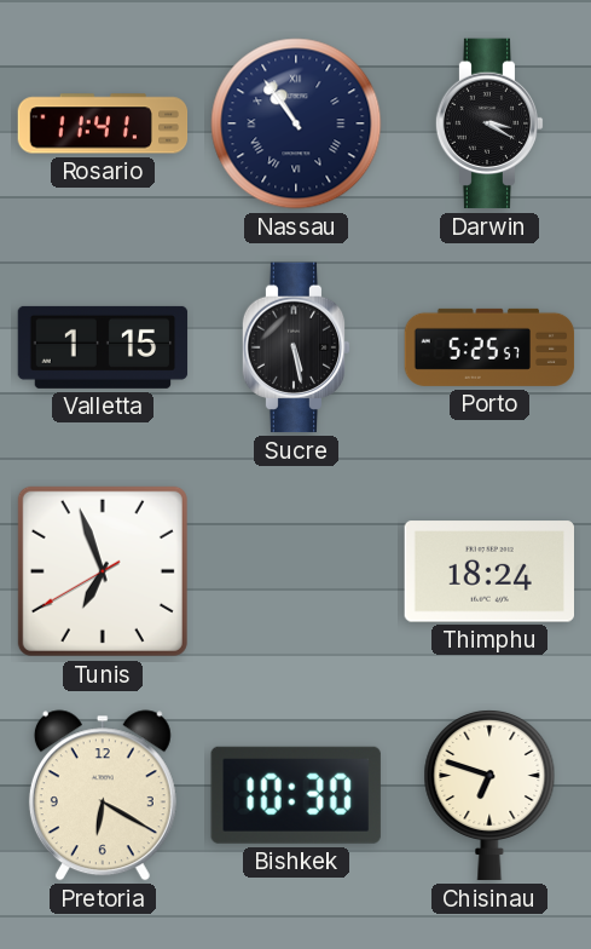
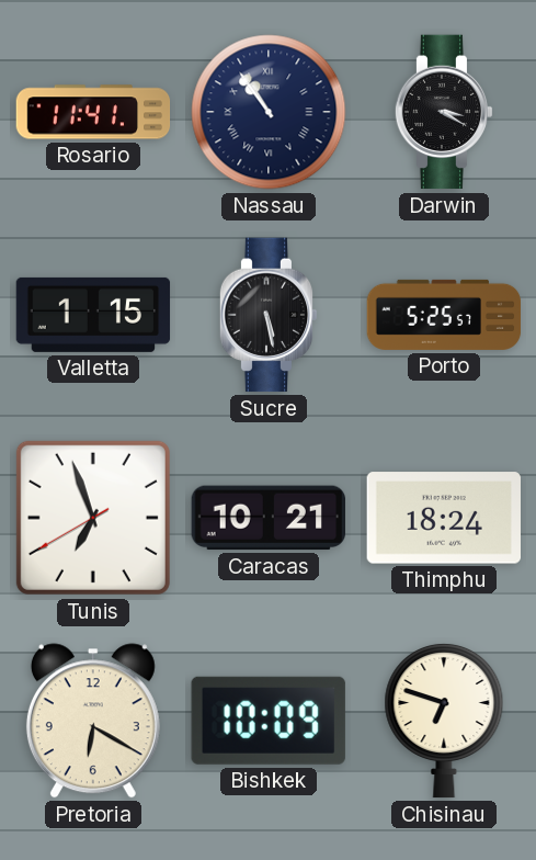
Caracas: none -> 10:21 (267, 518)
Bishkek: 10:30 -> 10:09 (269, 721)
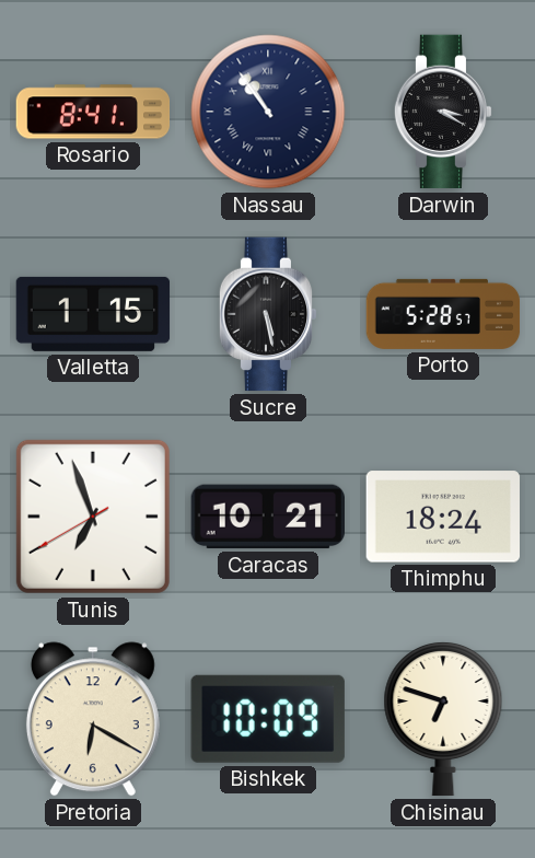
Rosario: 11:41 -> 8:41 (93, 112)
Porto: 5:25 -> 5:28 (443, 314)
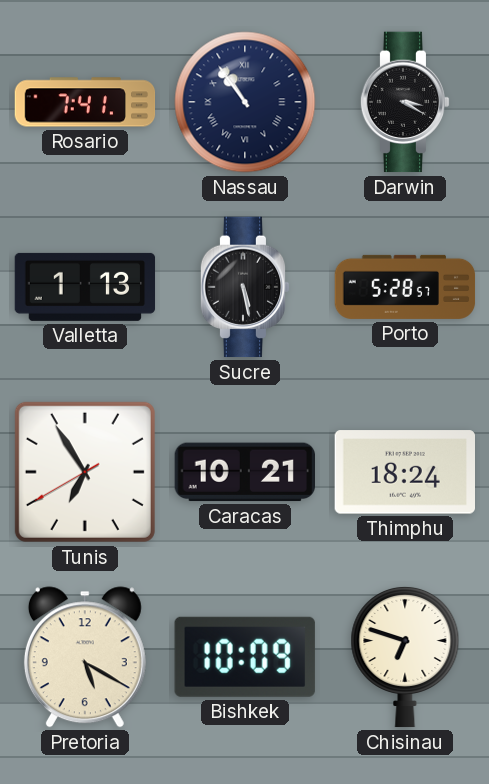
Rosario: 8:41 -> 7:41 (85, 102)
Valletta: 1:15 -> 1:13 (85, 287)
Tunis: 6:56 -> 6:54 (85, 472)
Pretoria: 6:20 -> 5:20 (85, 657)
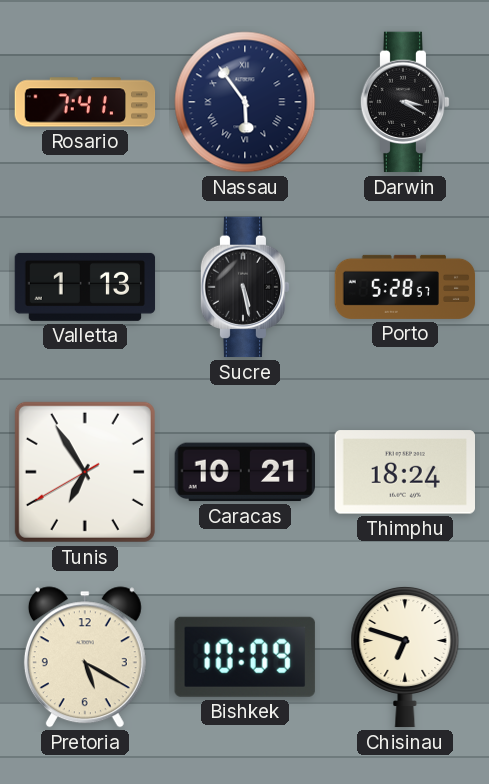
Nassau: 10:54 -> 5:54 (245, 102)
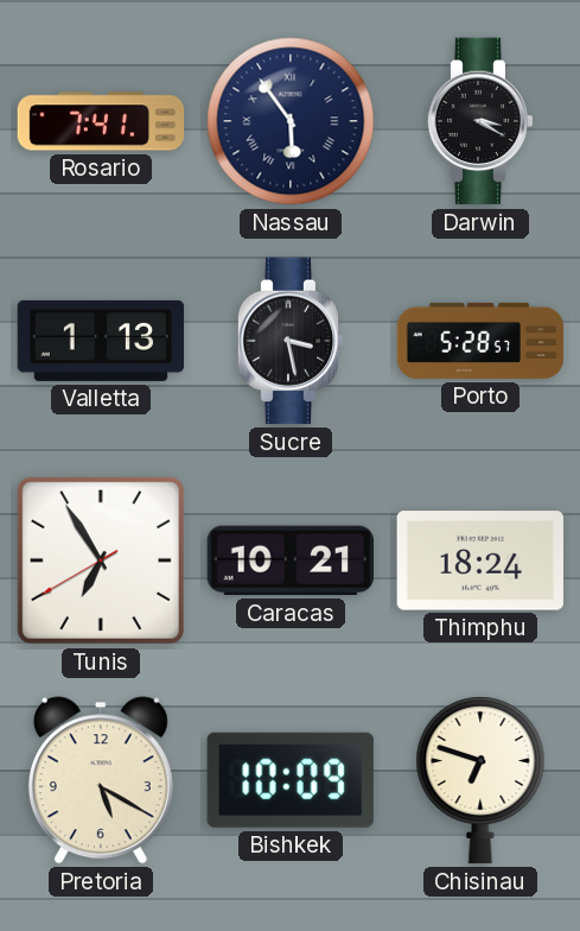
Sucre: 5:28 -> 3:28 (291, 341)
